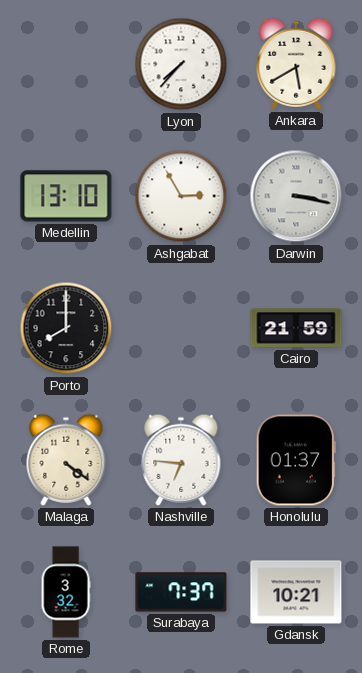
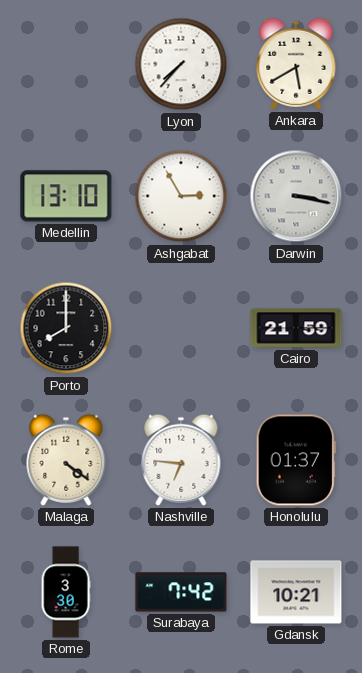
Rome: 3:32 -> 3:30 (66, 592)
Surabaya: 7:37 -> 7:42 (181, 592)
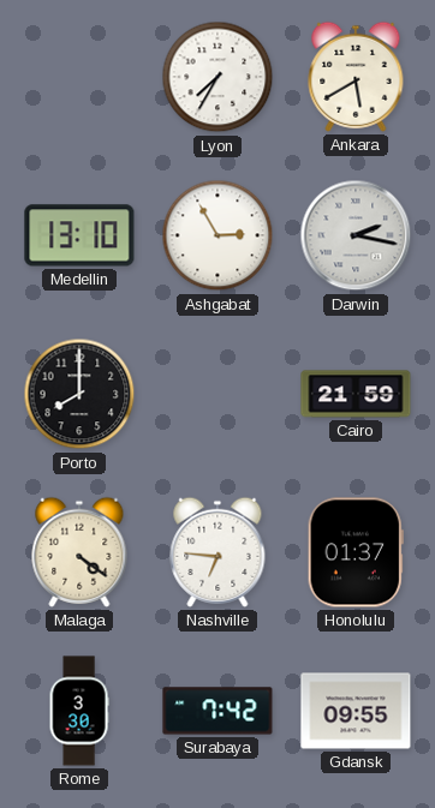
Lyon: 7:37 -> 7:35 (218, 77)
Darwin: 3:17 -> 2:17 (356, 235)
Gdansk: 10:21 -> 09:55 (356, 711)
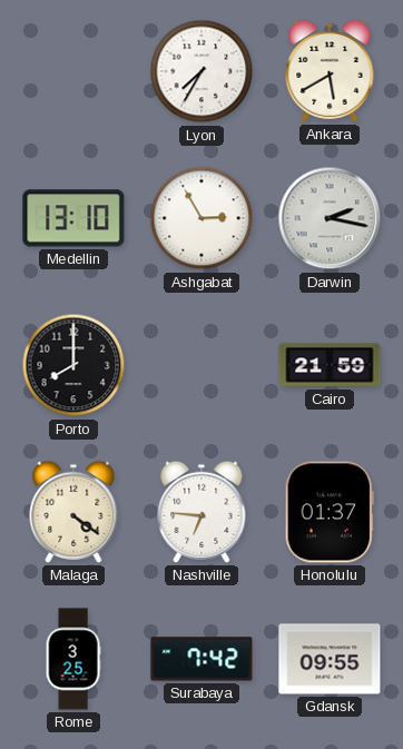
Rome: 3:30 -> 3:25 (73, 659)
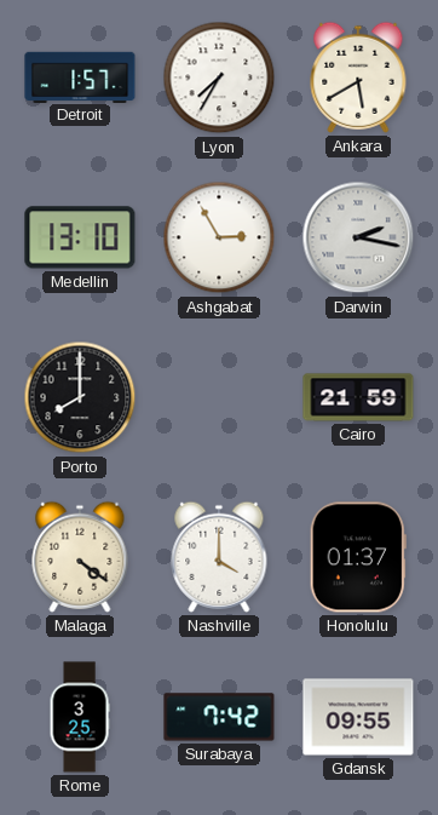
Detroit: none -> 1:57 (80, 76)
Nashville: 6:46 -> 4:00 (219, 557)
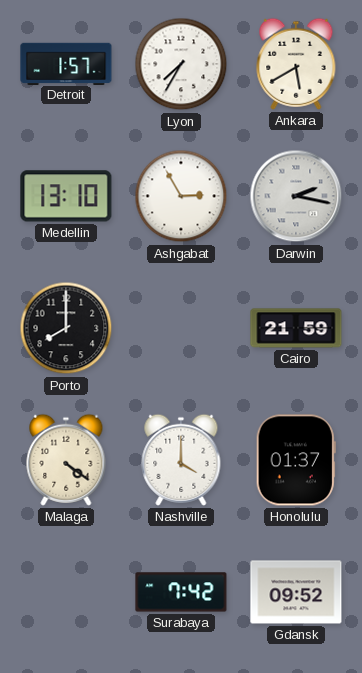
Rome: 3:25 -> none (80, 717)
Gdansk: 09:55 -> 09:52 (296, 592)
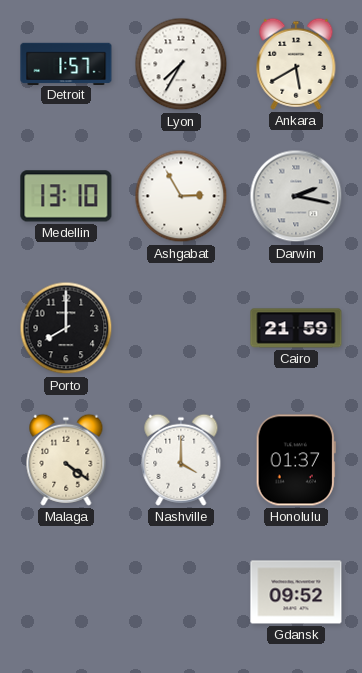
Surabaya: 7:42 -> none (181, 592)
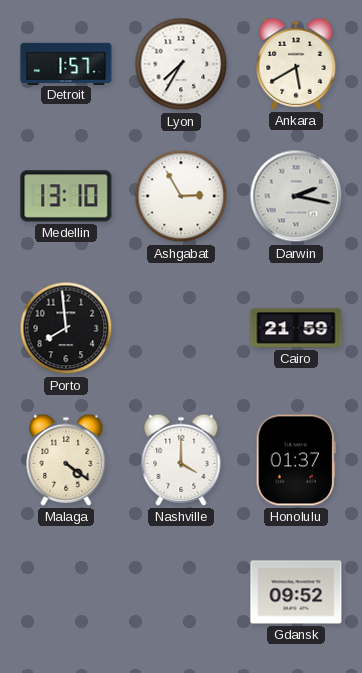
Porto: 8:00 -> 7:59 (66, 328)
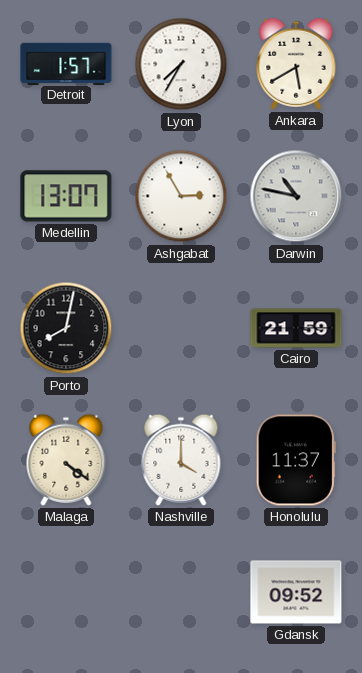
Medellin: 13:10 -> 13:07 (66, 196)
Darwin: 2:17 -> 10:47 (296, 196)
Porto: 7:59 -> 8:02 (66, 328)
Honolulu: 01:37 -> 11:37 (296, 460)
